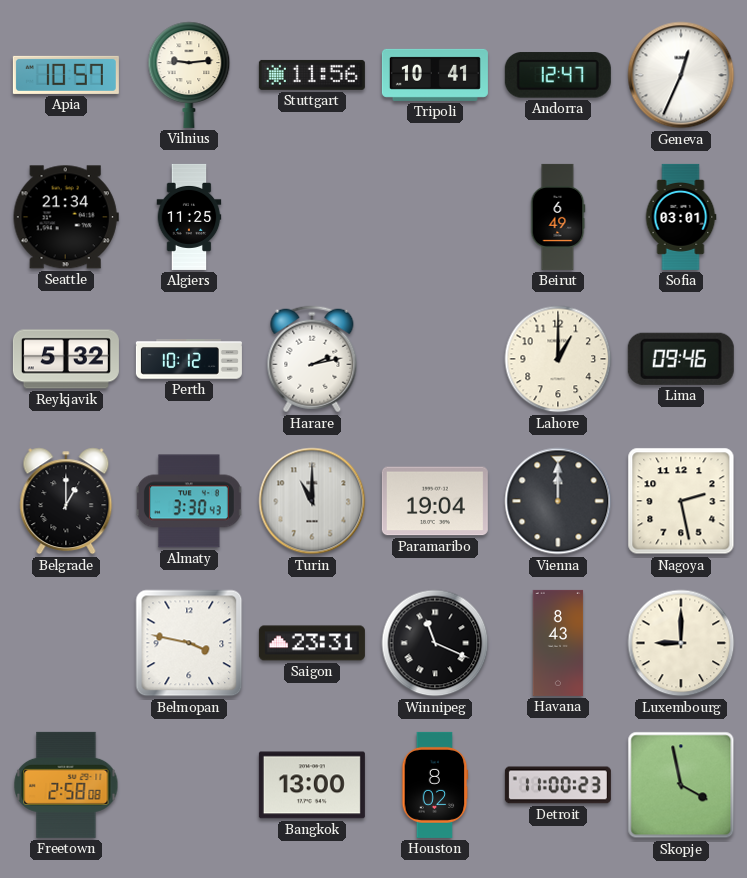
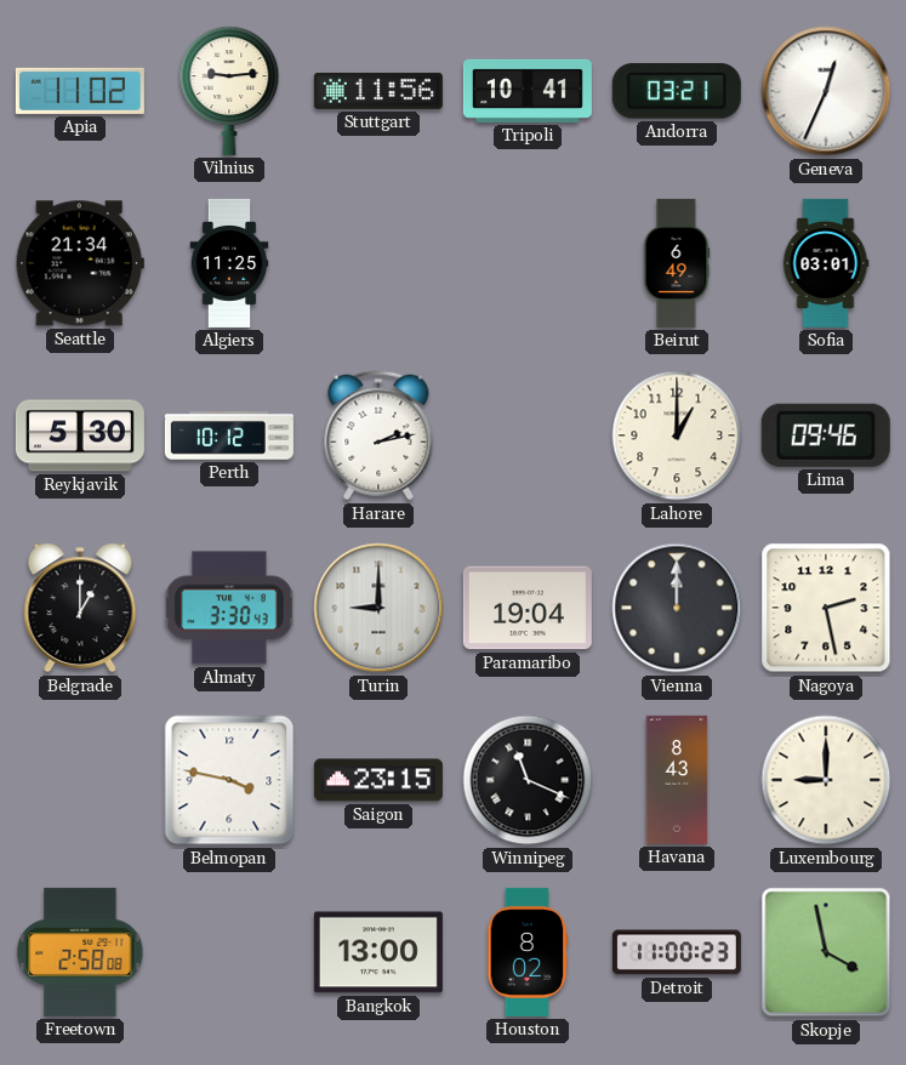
Apia: 10:57 -> 11:02 (80, 91)
Andorra: 12:47 -> 03:21 (677, 91)
Reykjavik: 5:32 -> 5:30 (80, 435)
Turin: 11:00 -> 9:00 (378, 608)
Saigon: 23:31 -> 23:15 (378, 780)
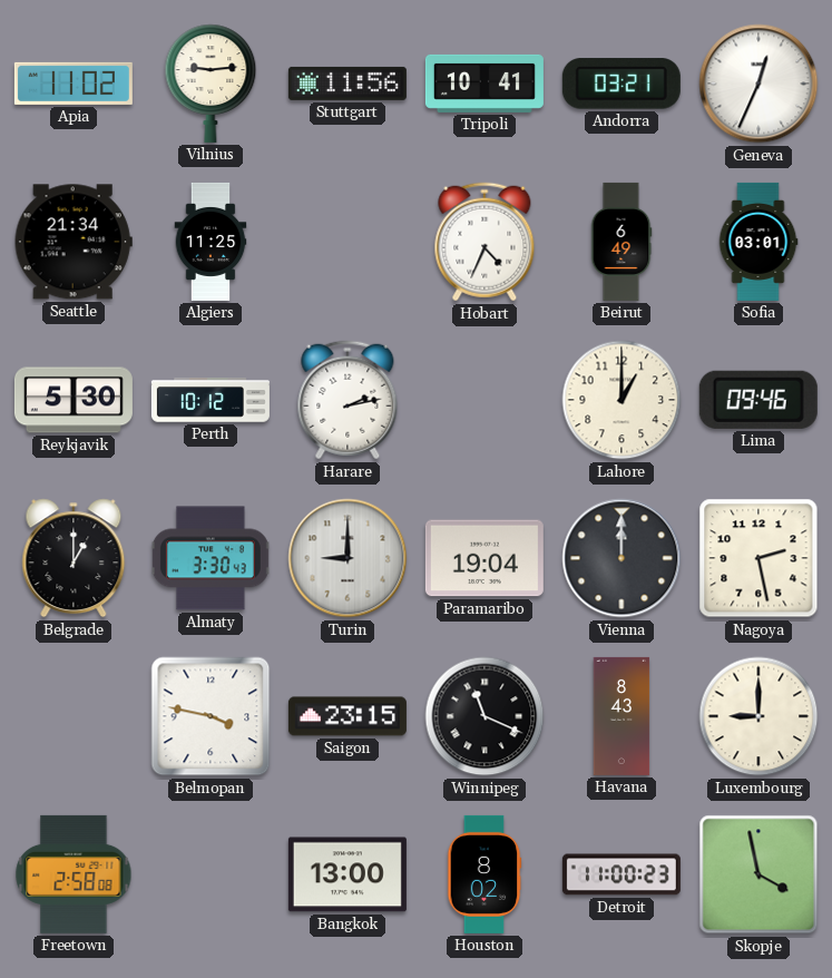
Hobart: none -> 4:34 (484, 242)
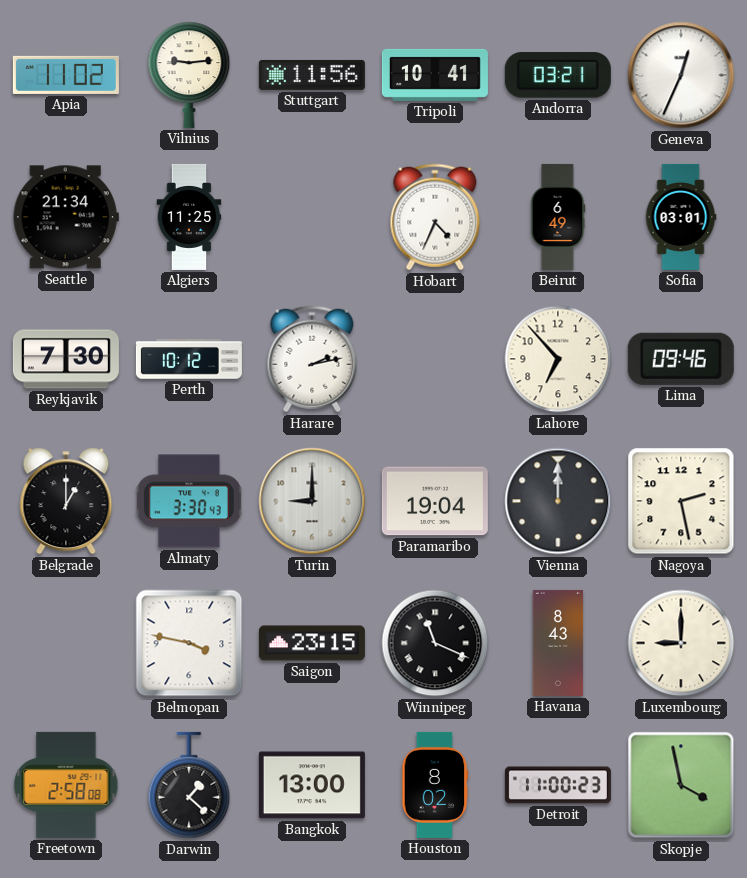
Reykjavik: 5:30 -> 7:30 (66, 359)
Lahore: 1:00 -> 6:53 (558, 359)
Darwin: none -> 1:22 (189, 785)
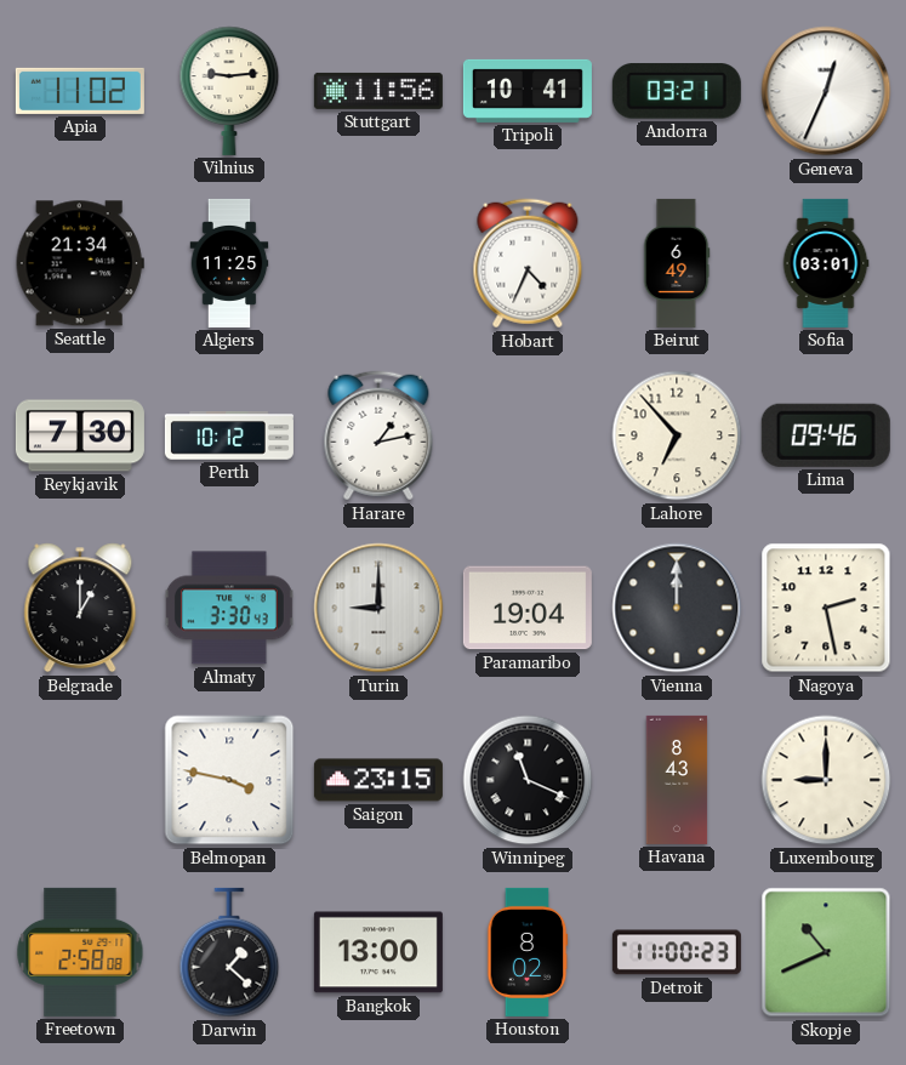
Harare: 2:13 -> 1:13 (378, 435)
Skopje: 3:58 -> 10:41 (826, 952)
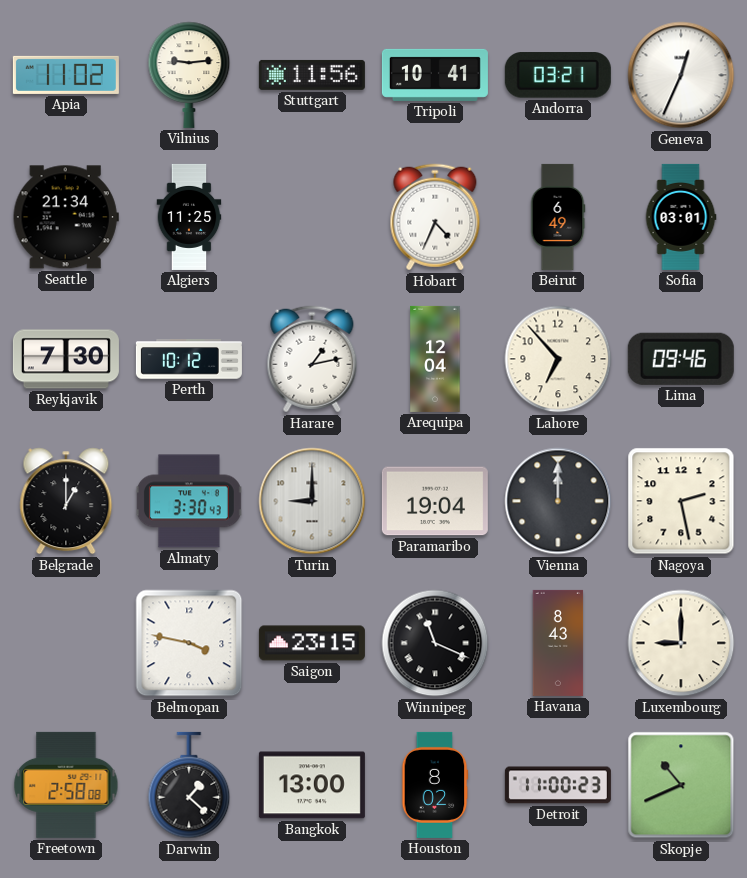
Arequipa: none -> 12:04 (435, 359)
